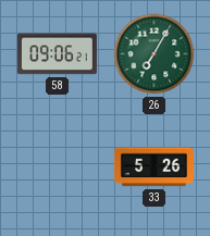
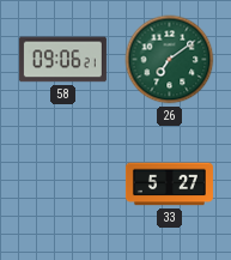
26: 7:05 -> 7:09 (170, 60)
33: 5:26 -> 5:27 (169, 185)
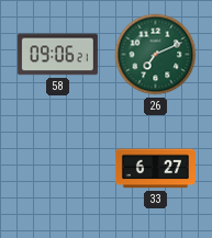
26: 7:09 -> 7:11 (156, 55)
33: 5:27 -> 6:27 (155, 169)
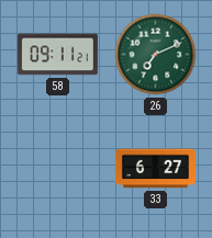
58: 09:06 -> 09:11 (57, 55)
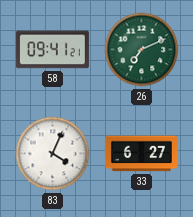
58: 09:11 -> 09:41 (52, 50)
83: none -> 4:04 (53, 154)
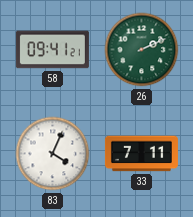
26: 7:11 -> 2:11 (142, 50)
33: 6:27 -> 7:11 (141, 154)
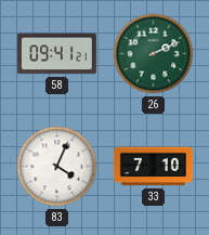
33: 7:11 -> 7:10 (153, 167)
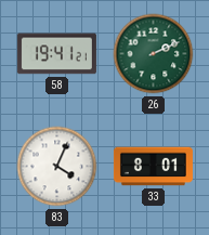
58: 09:41 -> 19:41 (56, 54)
33: 7:10 -> 8:01 (153, 167)
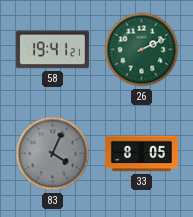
83 dial: white -> grey (53, 154)
33: 8:01 -> 8:05 (141, 154)
